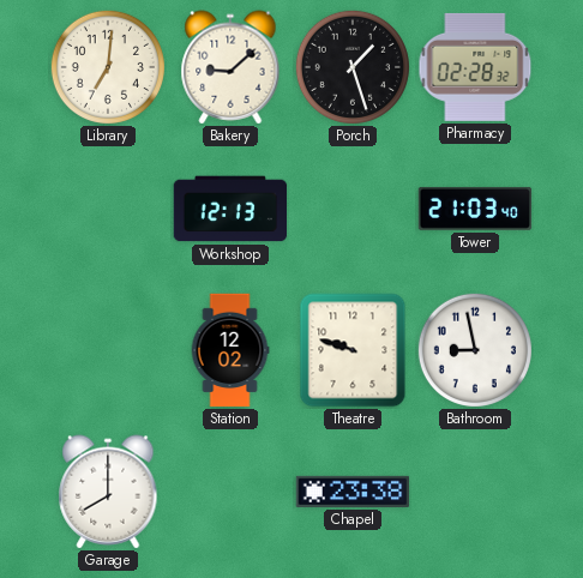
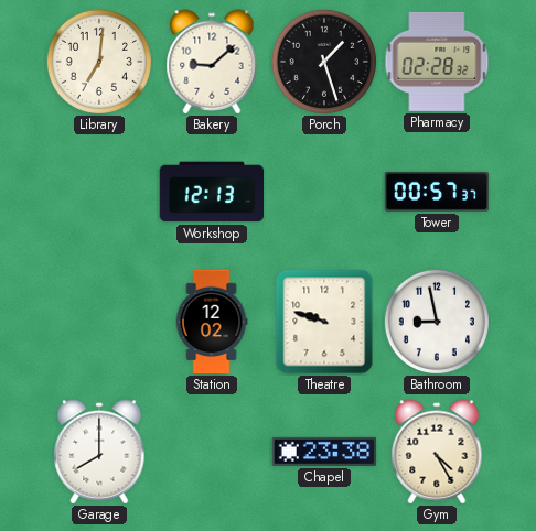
Tower: 21:03 -> 00:57 (437, 192)
Gym: none -> 4:25 (437, 452)
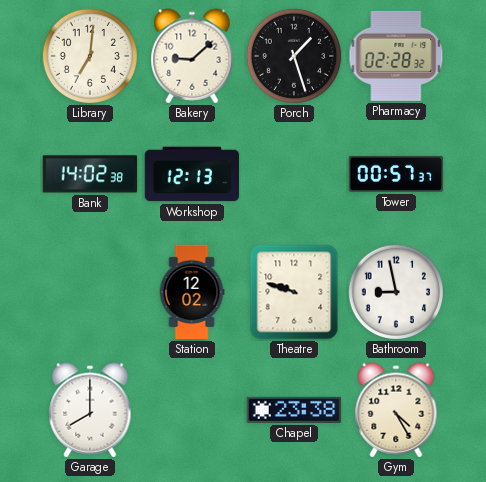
Bank: none -> 14:02 (90, 174)
